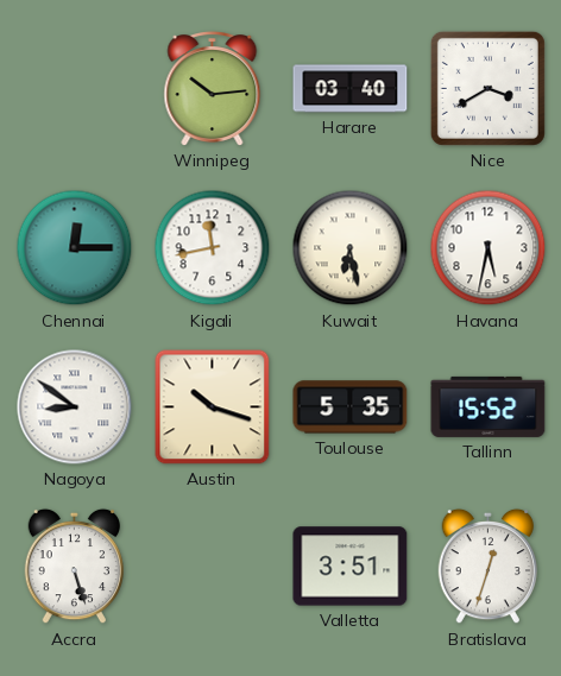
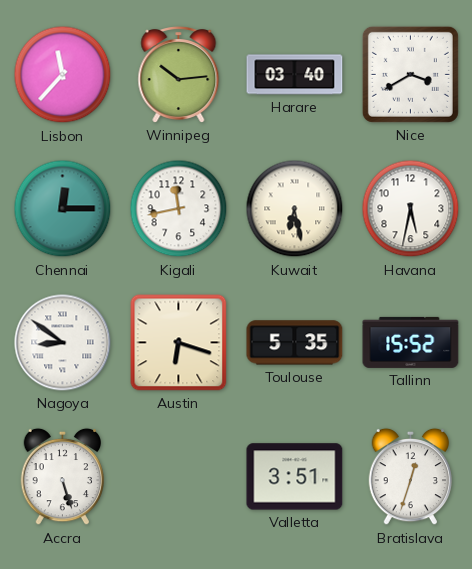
Lisbon: none -> 11:37 (63, 75)
Austin: 10:18 -> 6:18 (179, 343)
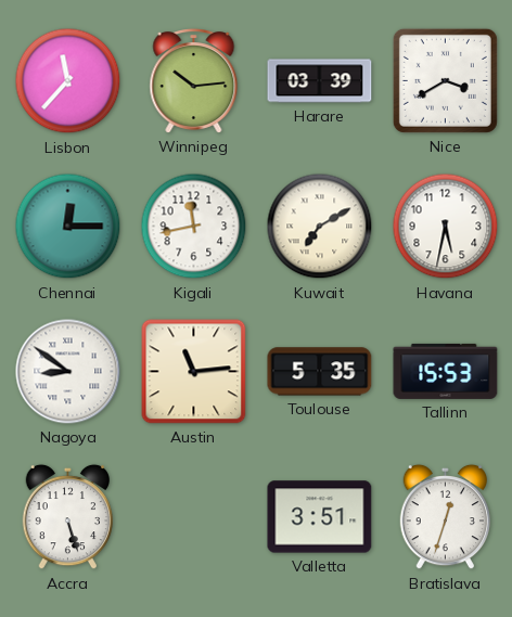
Harare: 03:40 -> 03:39 (320, 81)
Kuwait: 6:28 -> 7:10 (320, 227)
Austin: 6:18 -> 11:14 (194, 372)
Tallinn: 15:52 -> 15:53 (446, 371)
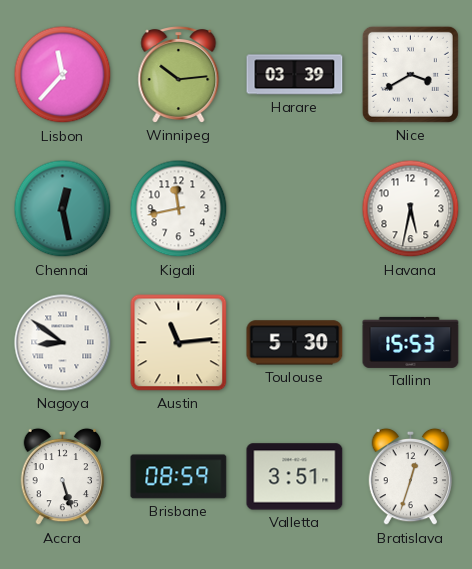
Chennai: 12:15 -> 12:28 (63, 209)
Kuwait: 7:10 -> none (320, 227)
Toulouse: 5:35 -> 5:30 (295, 343)
Brisbane: none -> 08:59 (179, 477)
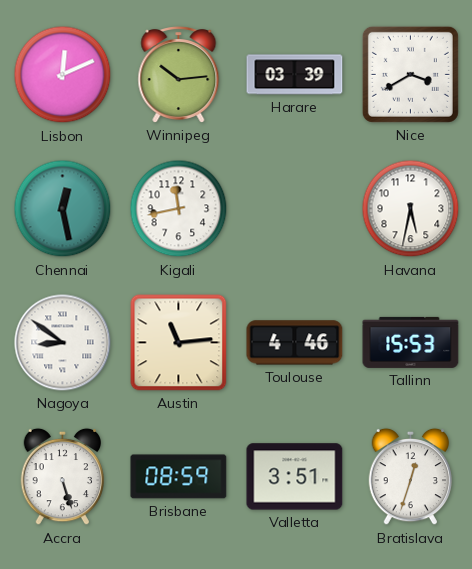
Lisbon: 11:37 -> 12:11 (63, 75)
Toulouse: 5:30 -> 4:46 (295, 343)
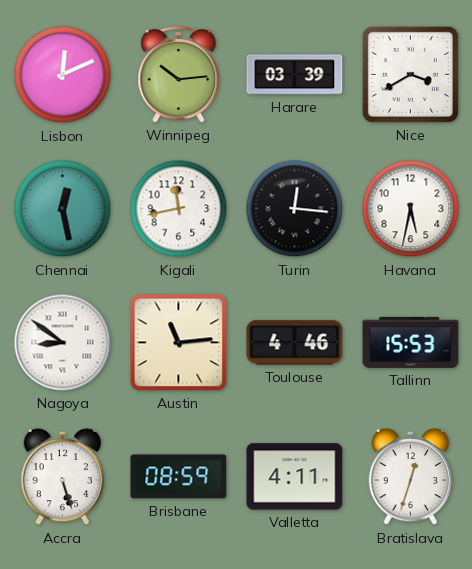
Turin: none -> 12:16 (295, 209)
Valletta: 3:51 -> 4:11 (295, 477)
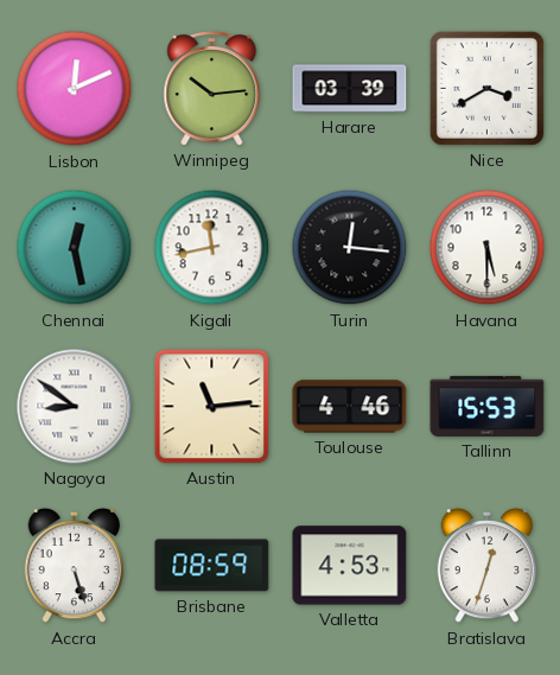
Havana: 5:32 -> 5:30 (488, 248)
Valletta: 4:11 -> 4:53 (350, 566)
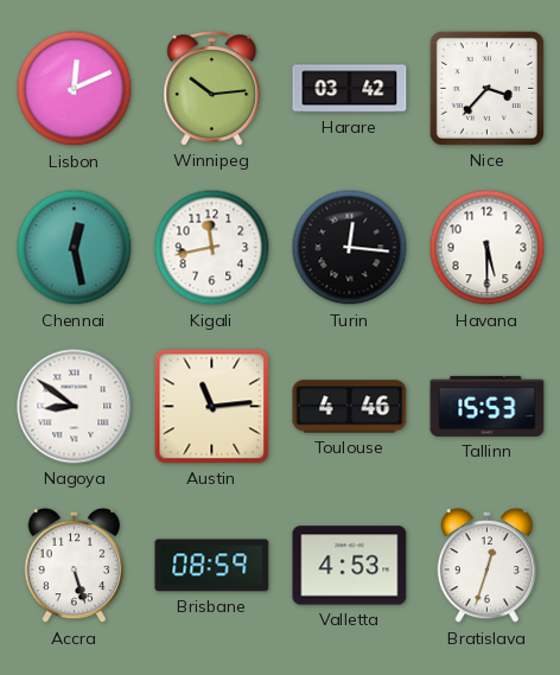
Harare: 03:39 -> 03:42 (350, 89)
Nice: 3:40 -> 3:37 (486, 88)
